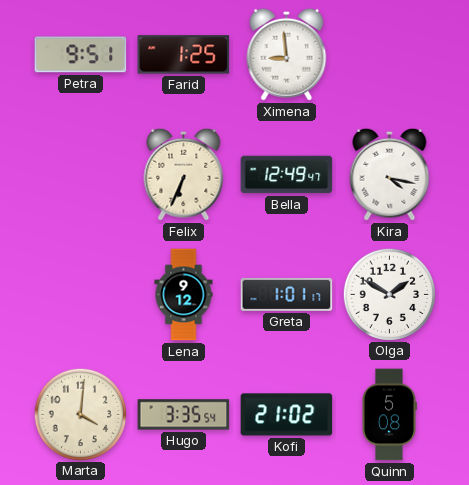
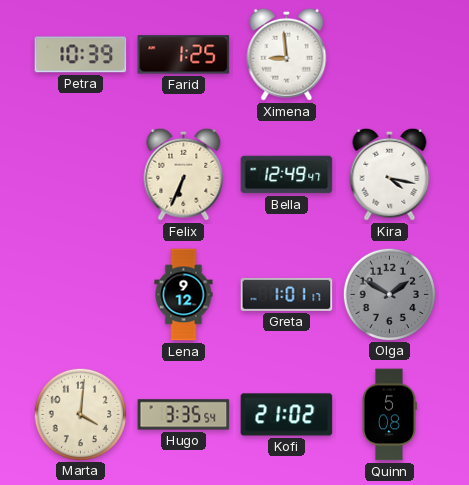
Petra: 9:51 -> 10:39 (81, 55)
Olga dial: white -> grey (389, 294)
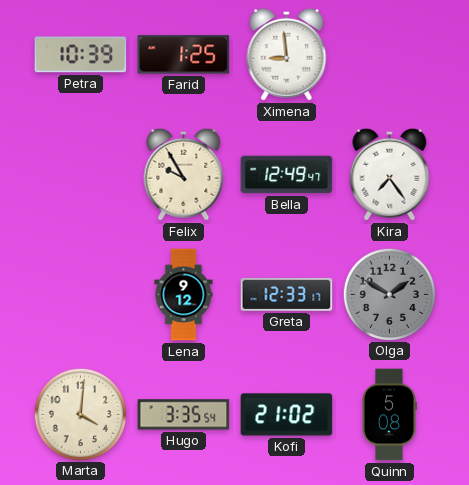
Felix: 6:34 -> 9:55 (184, 174)
Kira: 4:17 -> 7:24 (390, 174)
Greta: 1:01 -> 12:33 (287, 294)
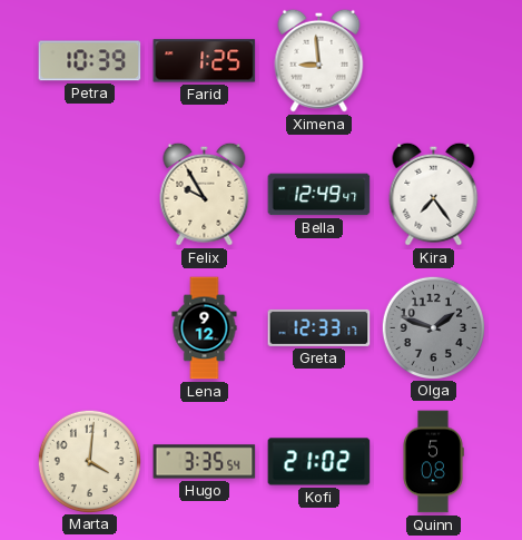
Olga: 1:50 -> 1:48 (433, 327)
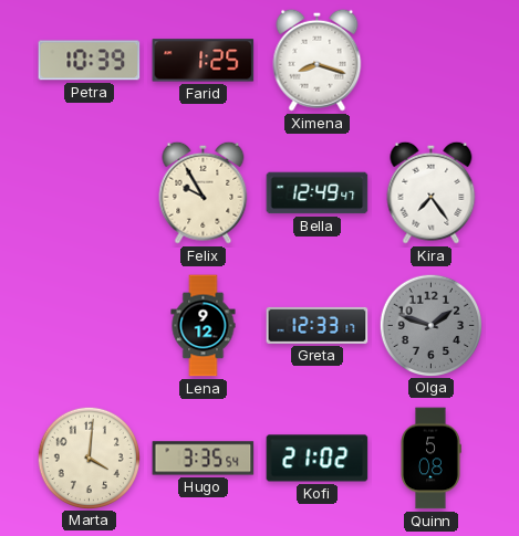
Ximena: 8:59 -> 8:18 (318, 60)
